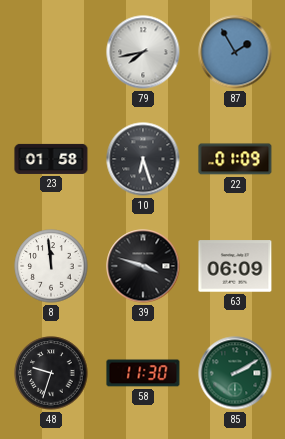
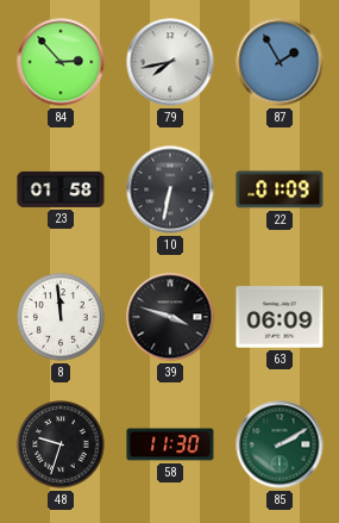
84: none -> 2:53 (61, 62)
10: 6:27 -> 6:32 (170, 189)
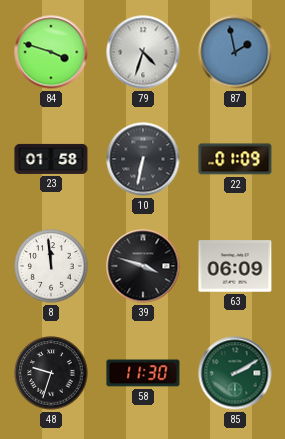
84: 2:53 -> 3:48 (51, 52)
79: 7:43 -> 4:33 (143, 52)
87: 1:55 -> 1:58 (235, 52)
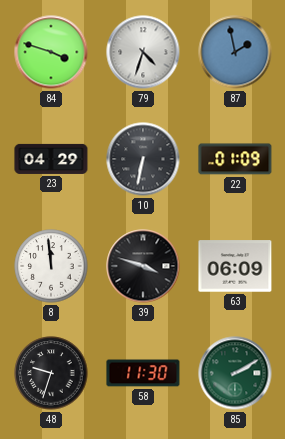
23: 01:58 -> 04:29 (51, 159)
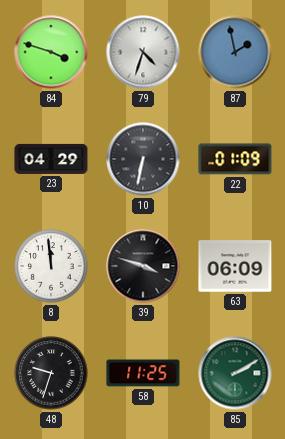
58: 11:30 -> 11:25 (143, 373)
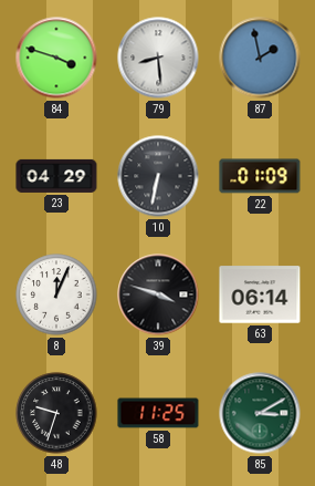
79: 4:33 -> 8:29 (158, 58)
8: 11:59 -> 12:04 (56, 294)
63: 06:09 -> 06:14 (260, 294)
85: 2:10 -> 3:10 (260, 413)
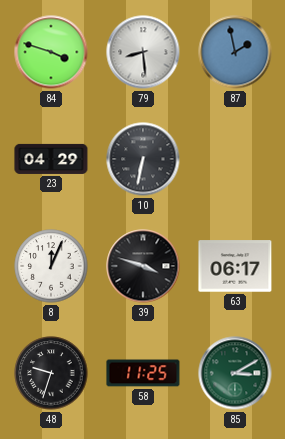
22: 01:09 -> none (260, 176)
63: 06:14 -> 06:17 (235, 266)
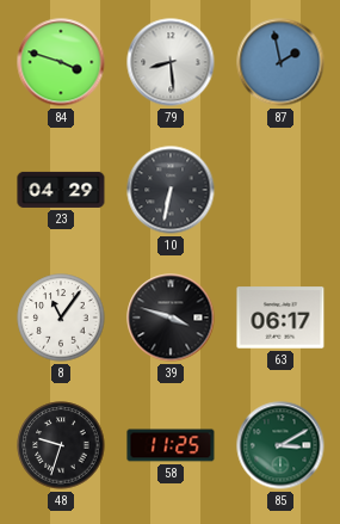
8: 12:04 -> 11:06 (61, 318)
